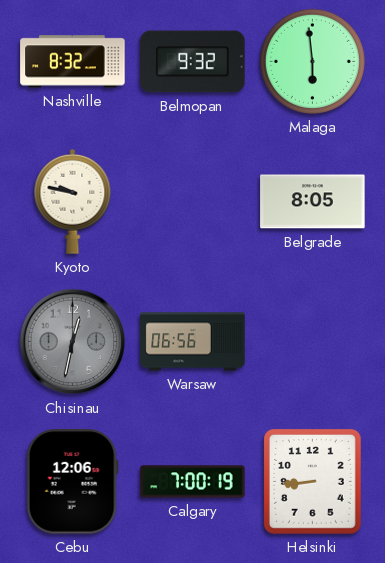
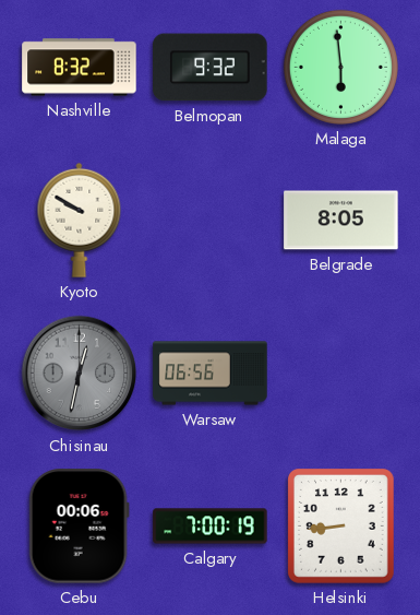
Kyoto: 9:47 -> 9:50 (80, 220)
Cebu: 12:06 -> 00:06 (79, 527)
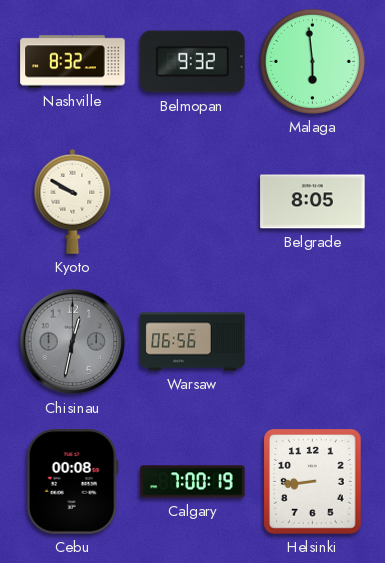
Cebu: 00:06 -> 00:08 (72, 482)
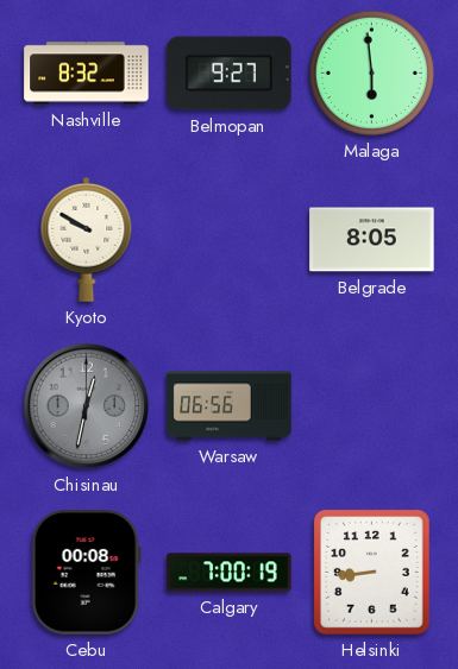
Belmopan: 9:32 -> 9:27 (230, 74)
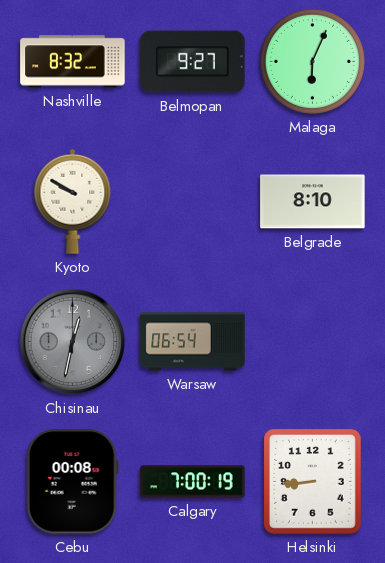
Malaga: 5:59 -> 6:04 (312, 61)
Belgrade: 8:05 -> 8:10 (313, 202)
Warsaw: 06:56 -> 06:54 (193, 342)
